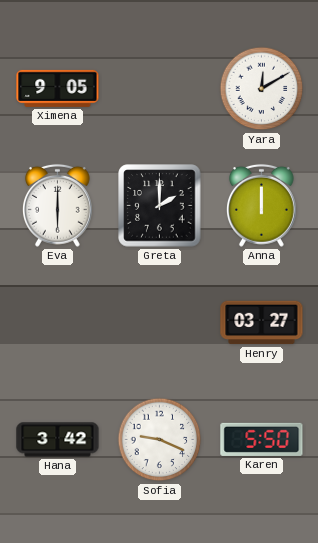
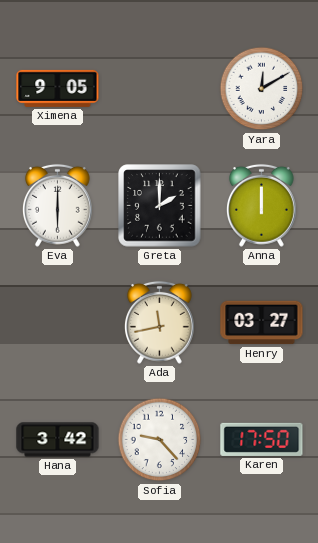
Ada: none -> 11:43 (159, 322)
Sofia: 9:19 -> 9:23 (160, 440)
Karen: 5:50 -> 17:50 (262, 439)
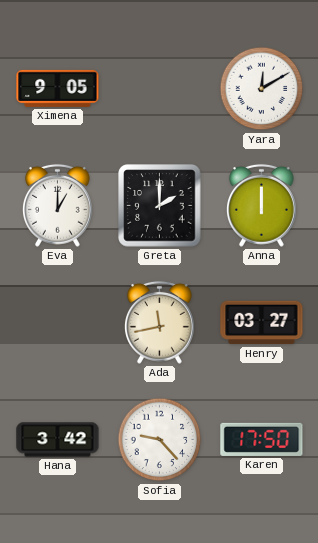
Eva: 6:00 -> 1:00 (57, 205)
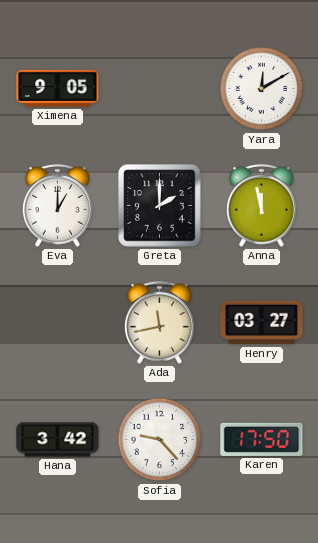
Anna: 12:00 -> 11:58 (261, 205)
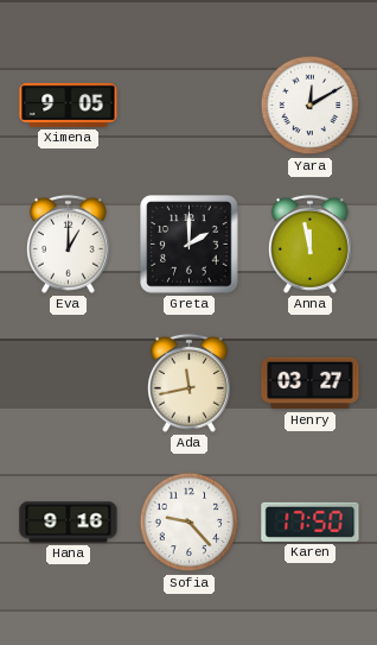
Hana: 3:42 -> 9:16 (69, 523)
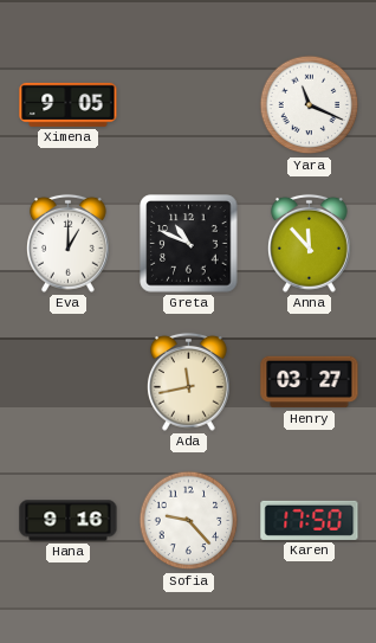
Yara: 12:10 -> 11:19 (310, 105)
Greta: 2:00 -> 10:49 (189, 244)
Anna: 11:58 -> 11:53 (309, 243)
